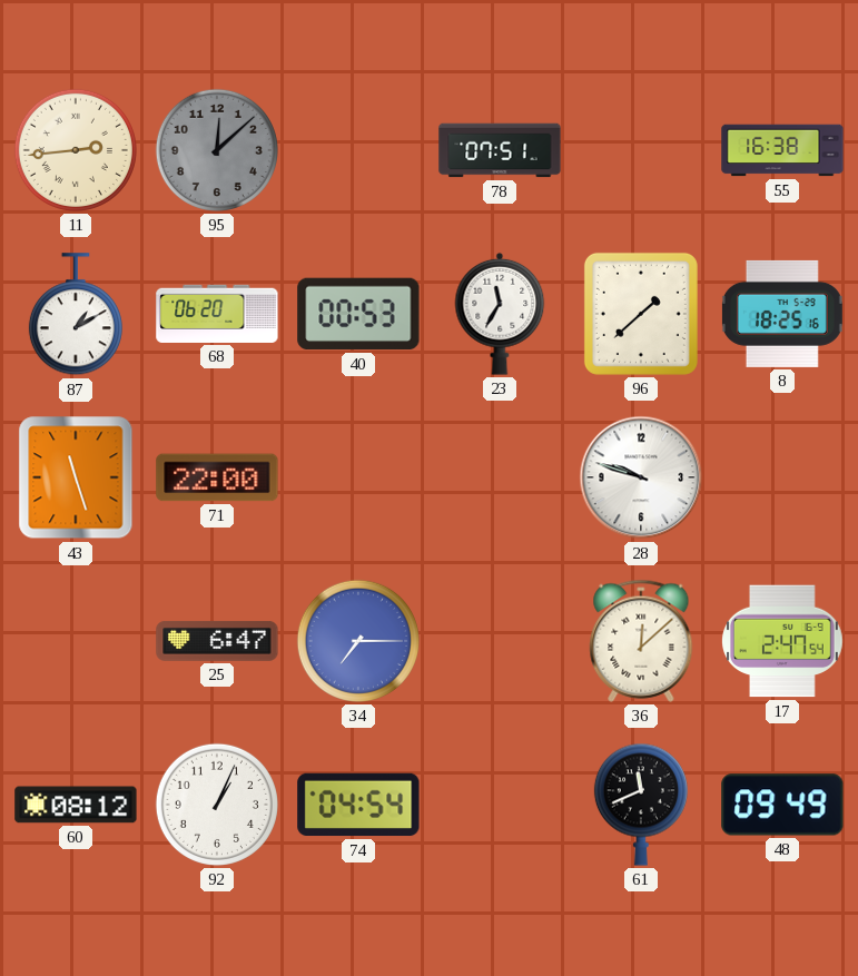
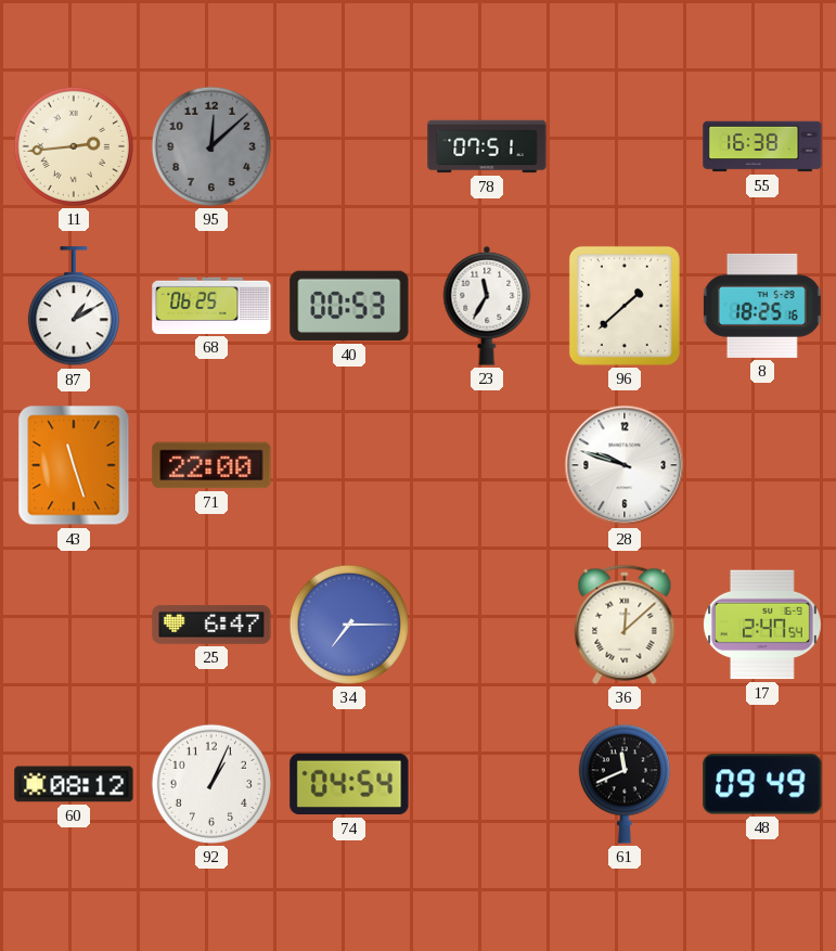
68: 06:20 -> 06:25 (211, 306)
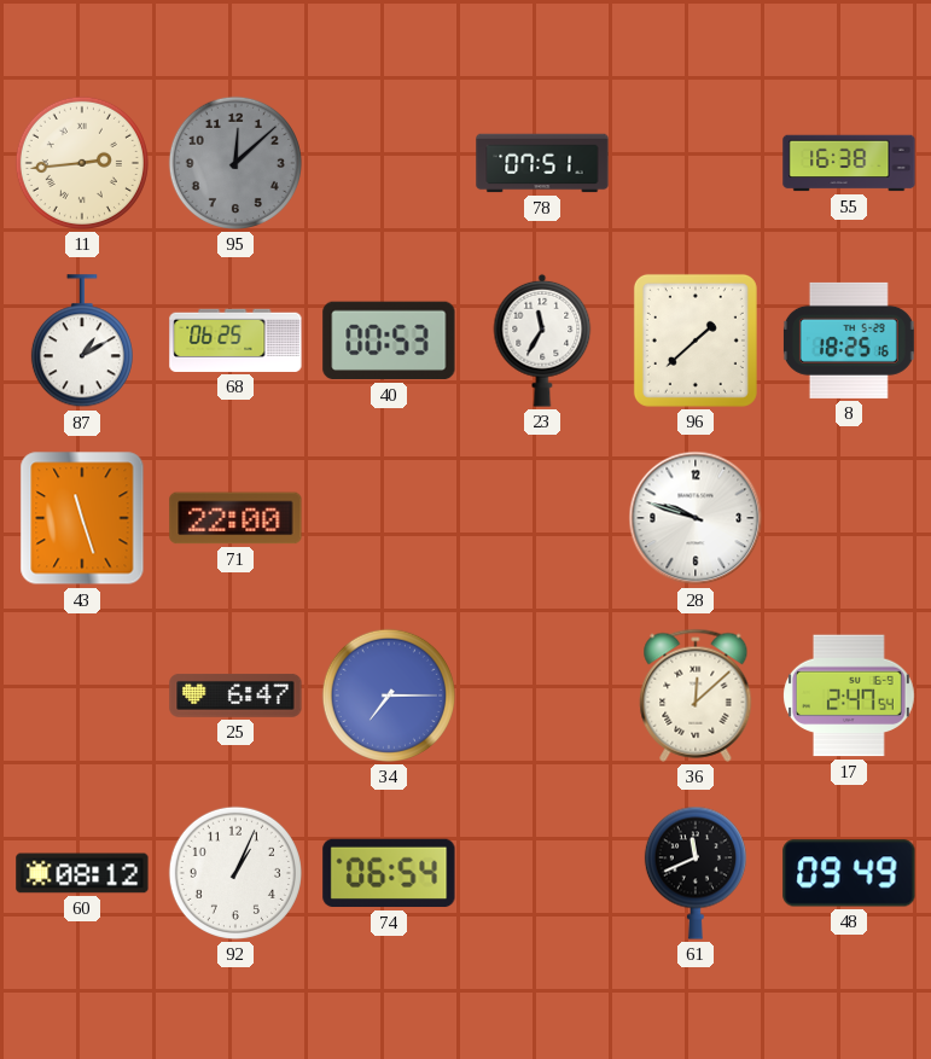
74: 04:54 -> 06:54 (389, 873)
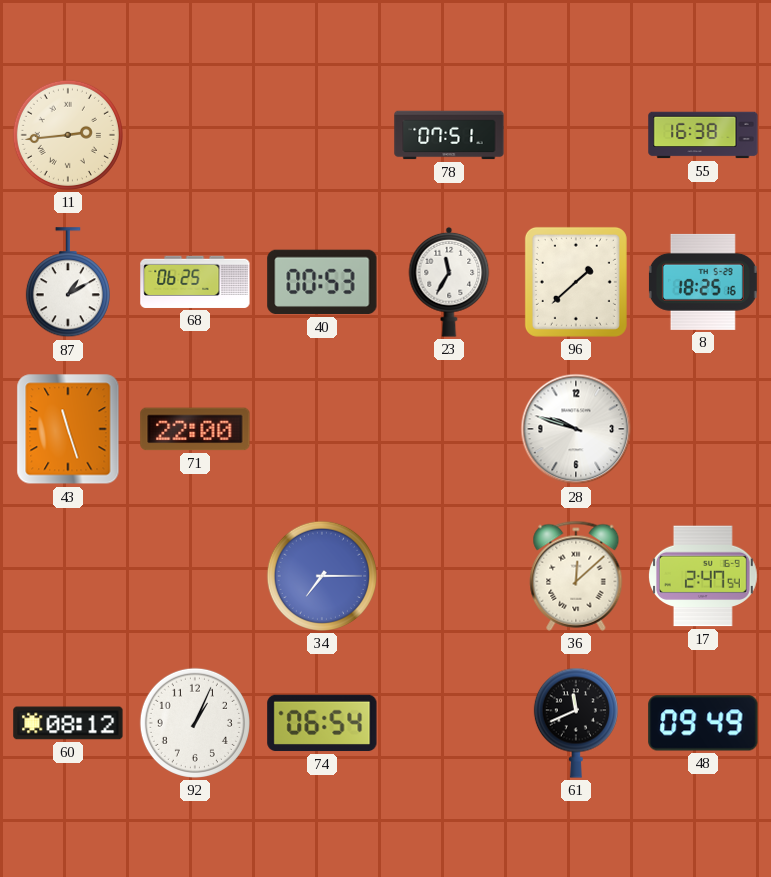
95: 12:08 -> none (235, 163)
25: 6:47 -> none (235, 696)
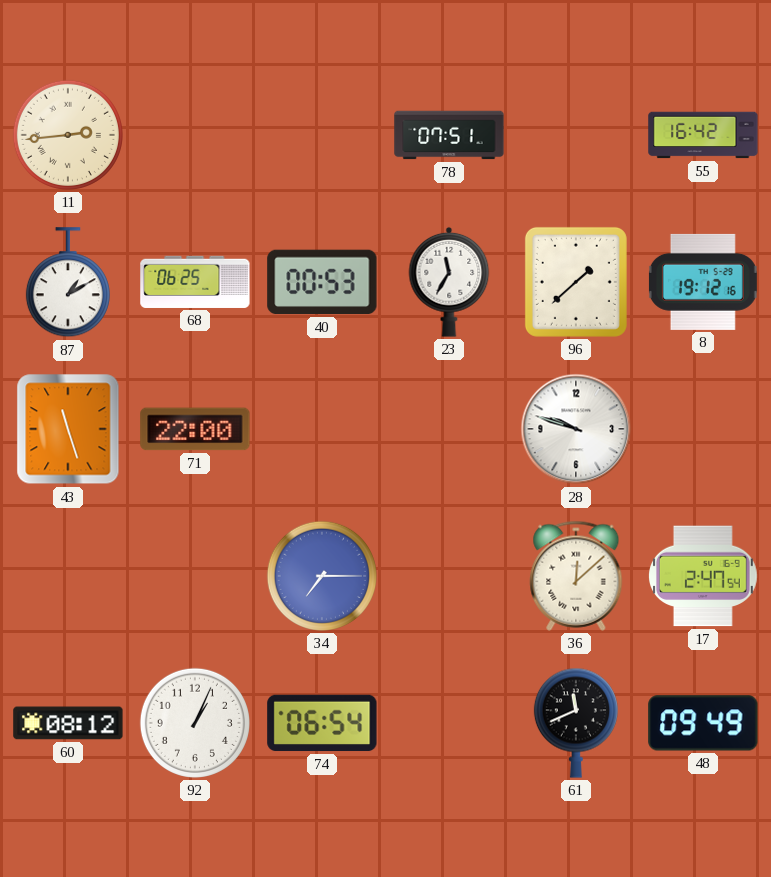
55: 16:38 -> 16:42 (703, 135)
8: 18:25 -> 19:12 (703, 282)
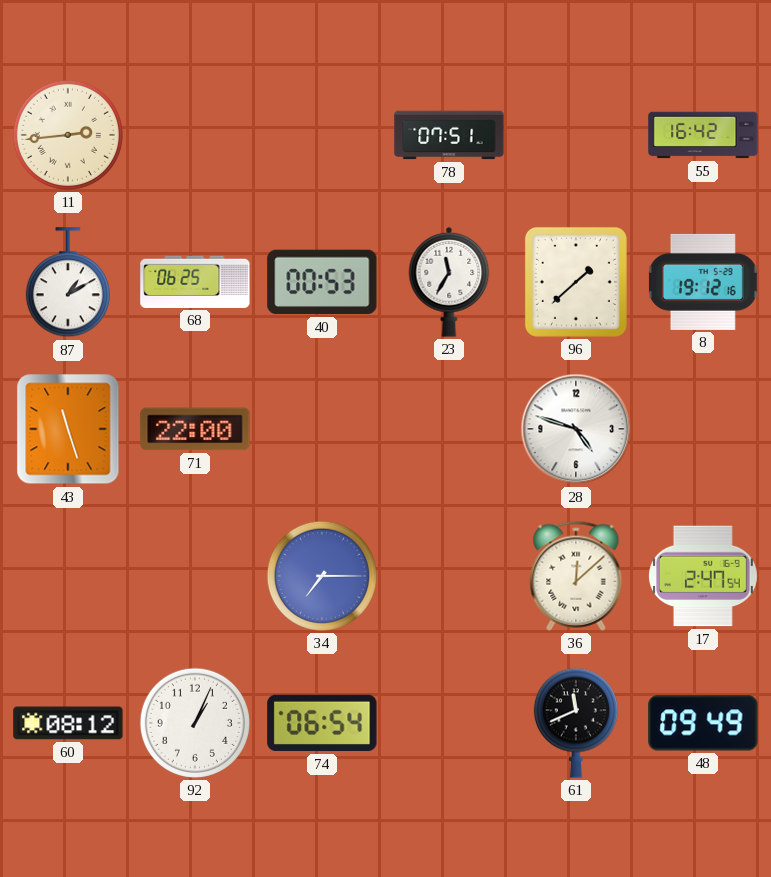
28: 9:48 -> 4:48 (576, 429)
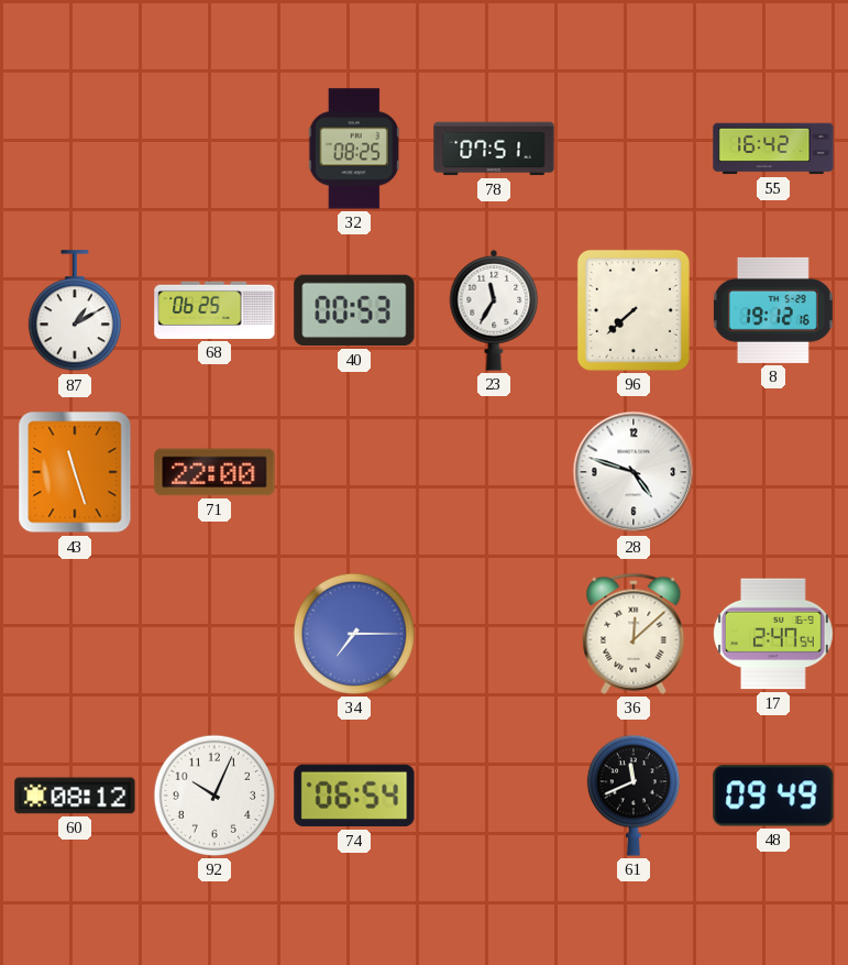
11: 2:44 -> none (68, 135)
32: none -> 08:25 (354, 149)
96: 1:38 -> 7:38 (634, 310)
92: 1:04 -> 10:04 (214, 796)
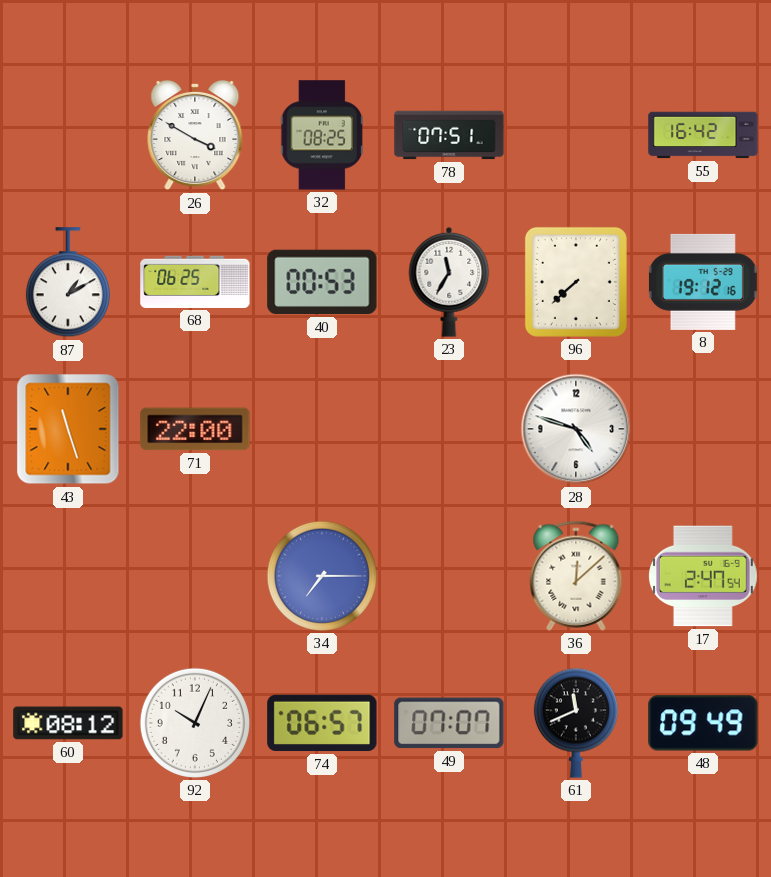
26: none -> 3:50 (195, 135)
74: 06:54 -> 06:57 (322, 723)
49: none -> 07:07 (449, 723)
